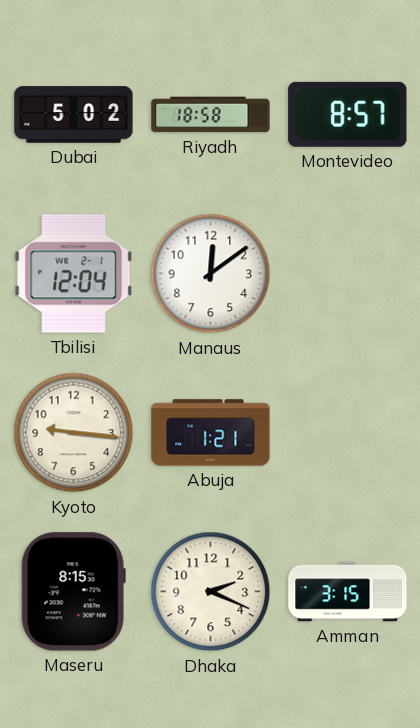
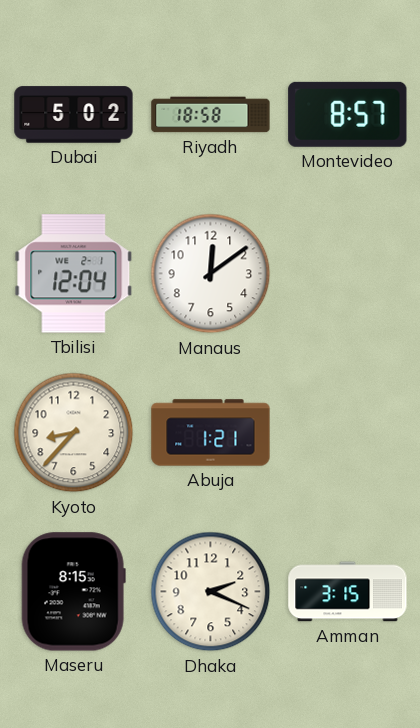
Kyoto: 9:16 -> 8:37 (74, 433)
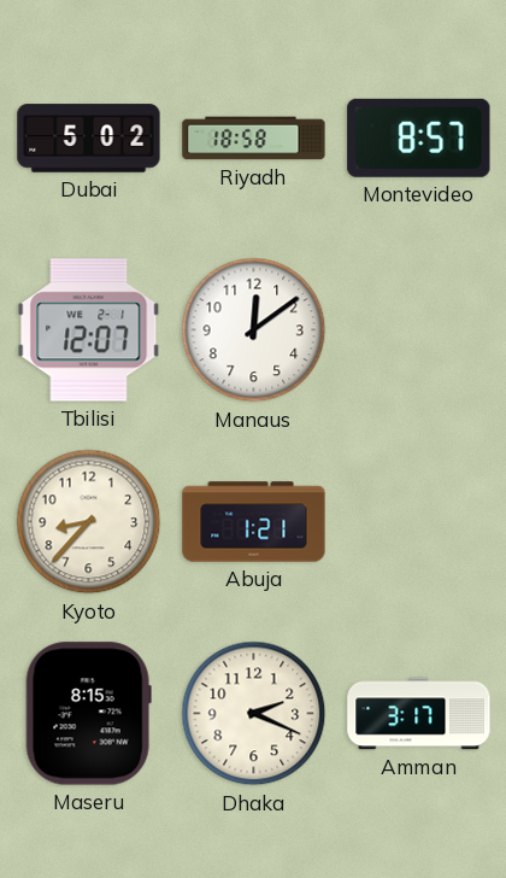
Tbilisi: 12:04 -> 12:07 (89, 330)
Amman: 3:15 -> 3:17 (419, 714)
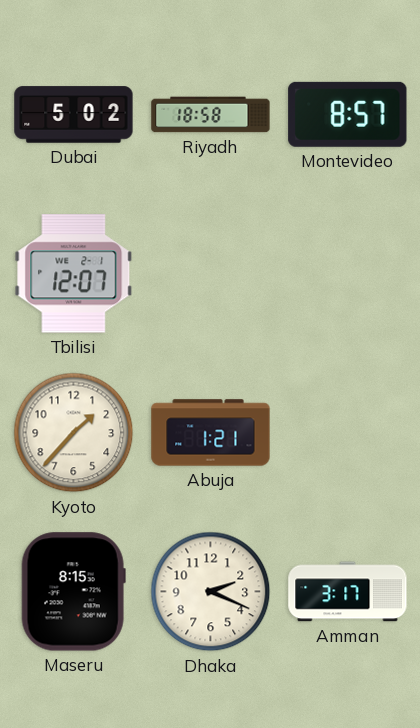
Manaus: 12:09 -> none (254, 330)
Kyoto: 8:37 -> 1:37 (74, 433)
